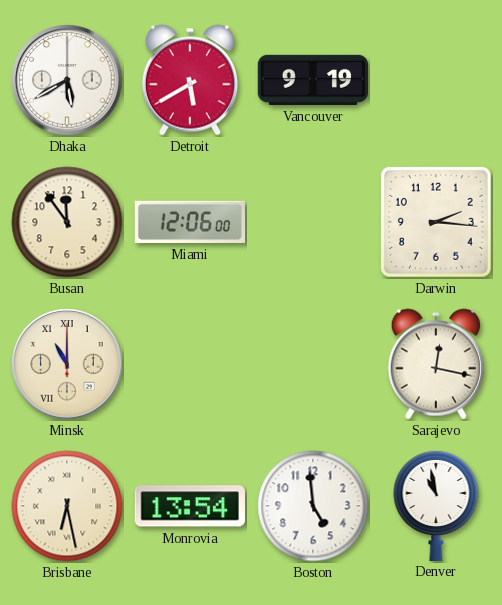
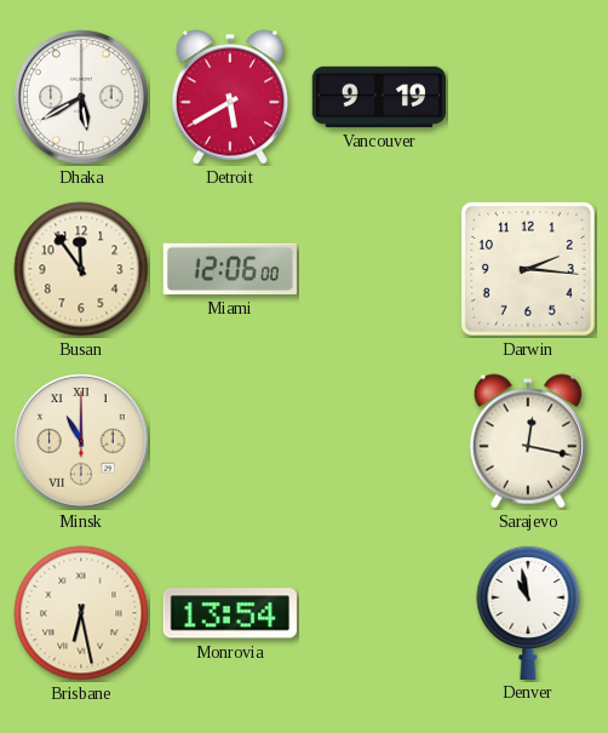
Boston: 4:59 -> none (313, 506)
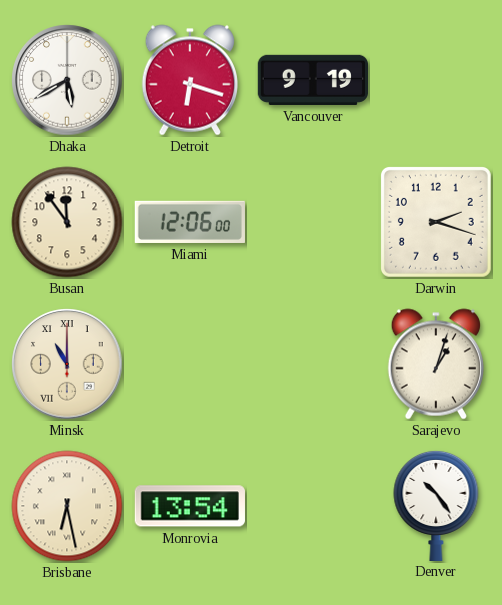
Detroit: 5:40 -> 6:18 (190, 80)
Darwin: 2:16 -> 2:18 (436, 222)
Sarajevo: 12:17 -> 1:03 (436, 364)
Denver: 10:58 -> 10:24 (436, 505)
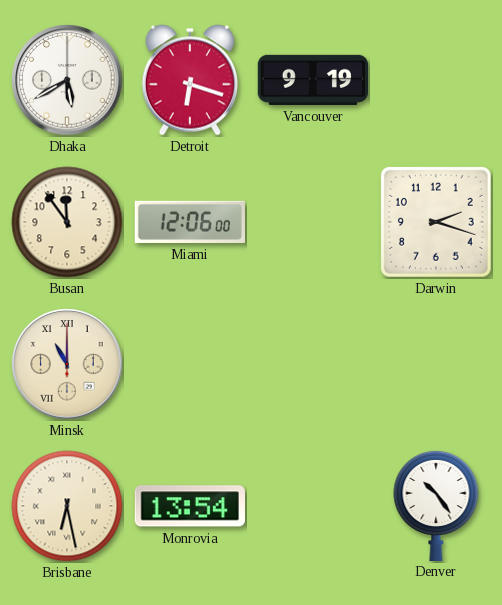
Sarajevo: 1:03 -> none (436, 364)
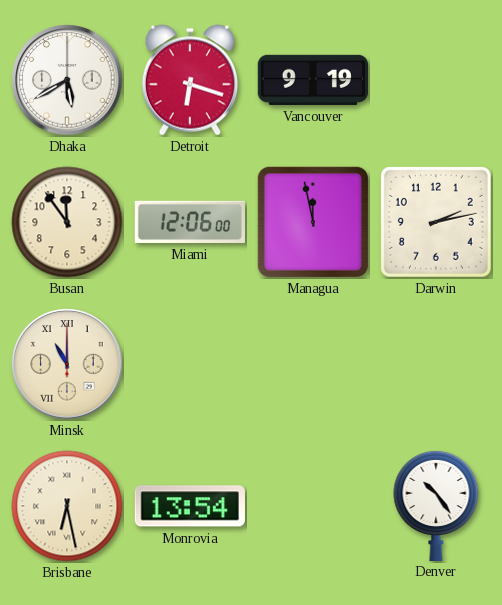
Managua: none -> 11:58 (313, 222)
Darwin: 2:18 -> 2:13 (436, 222)
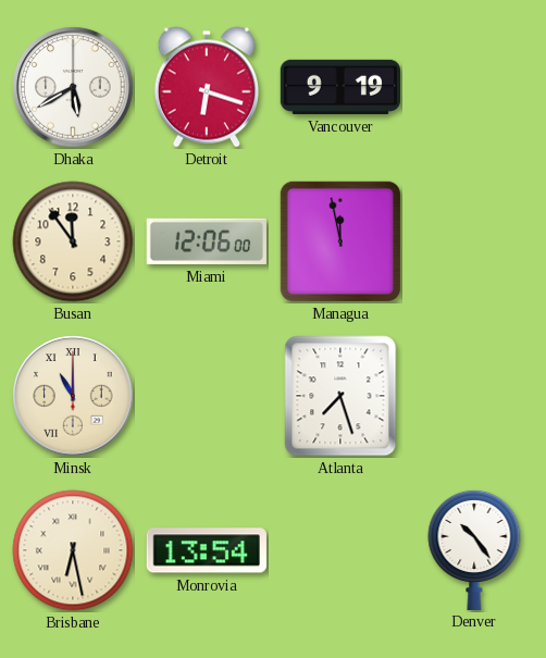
Darwin: 2:13 -> none (436, 222)
Atlanta: none -> 7:27 (340, 396)
